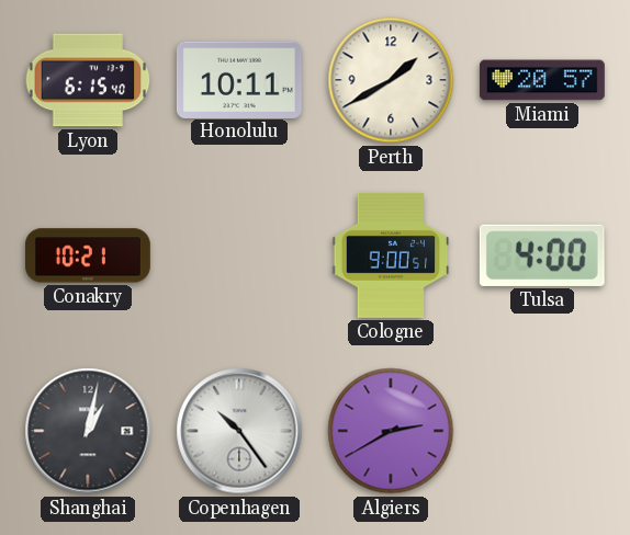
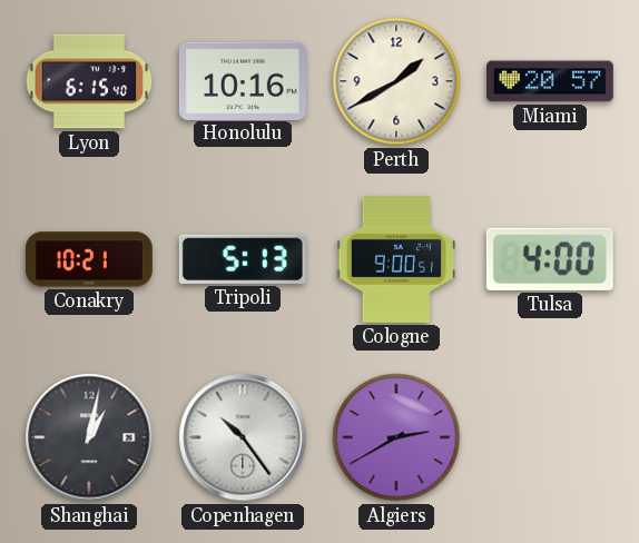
Honolulu: 10:11 -> 10:16 (243, 80)
Tripoli: none -> 5:13 (243, 259)
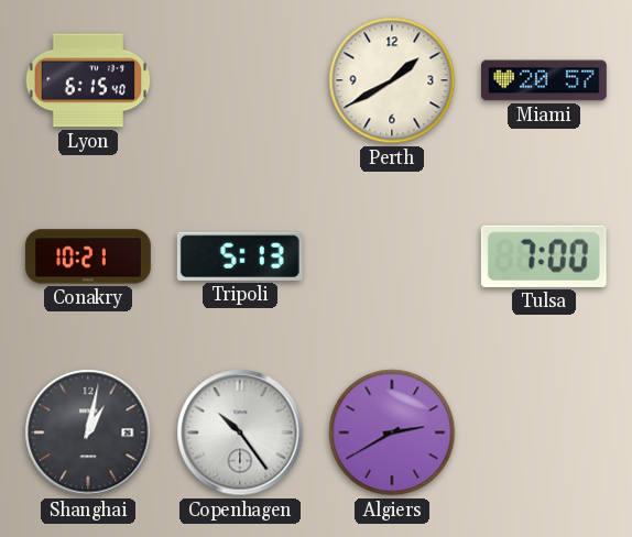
Honolulu: 10:16 -> none (243, 80)
Cologne: 9:00 -> none (396, 259)
Tulsa: 4:00 -> 7:00 (544, 256)
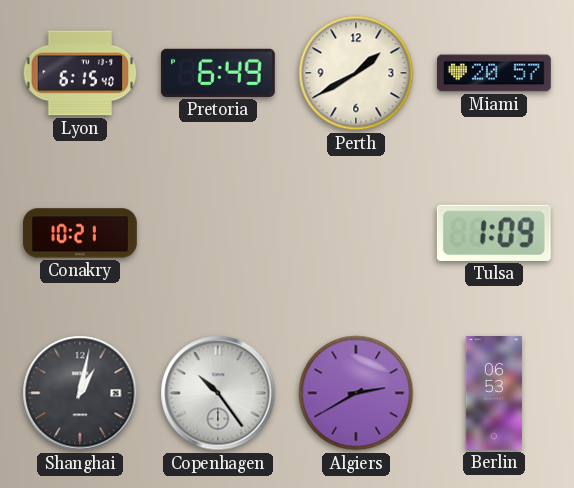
Pretoria: none -> 6:49 (218, 73)
Tripoli: 5:13 -> none (240, 256)
Tulsa: 7:00 -> 1:09 (494, 233)
Berlin: none -> 06:53 (494, 394)
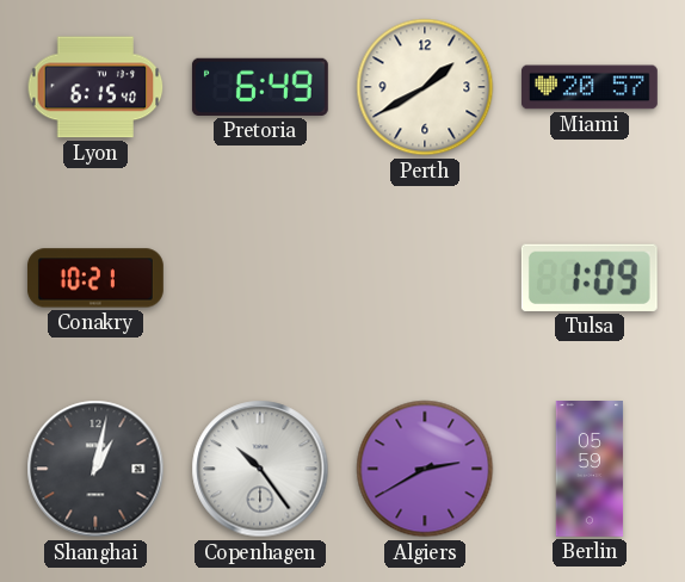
Berlin: 06:53 -> 05:59 (590, 470)
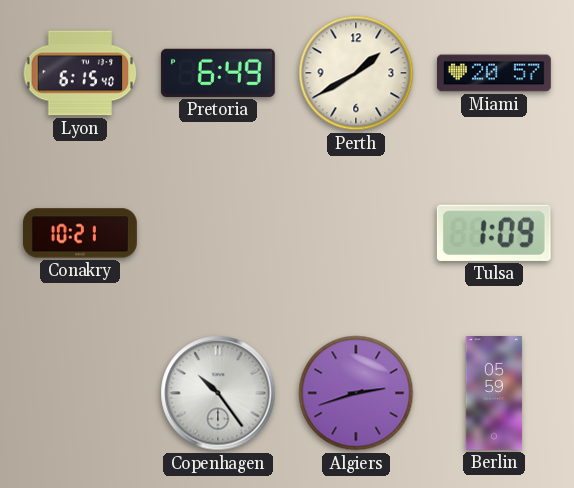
Shanghai: 1:02 -> none (95, 469)
Algiers: 2:40 -> 2:42 (356, 393)
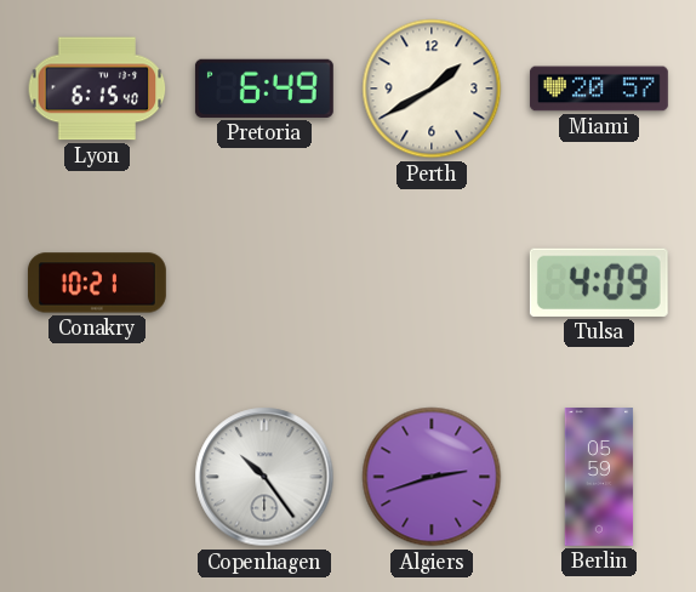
Tulsa: 1:09 -> 4:09 (599, 283)
